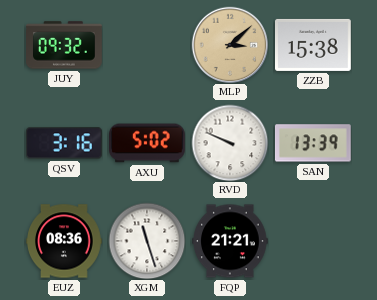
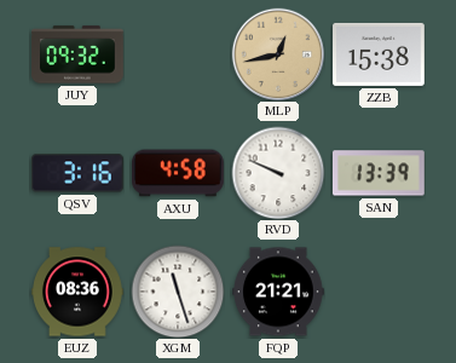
MLP: 3:08 -> 12:43 (278, 54)
AXU: 5:02 -> 4:58 (179, 173)
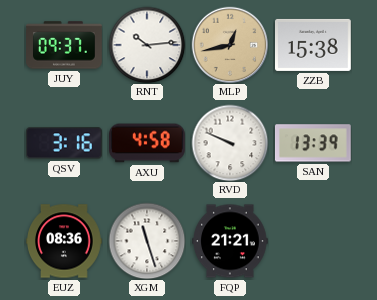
JUY: 09:32 -> 09:37 (65, 45)
RNT: none -> 10:14 (147, 45)
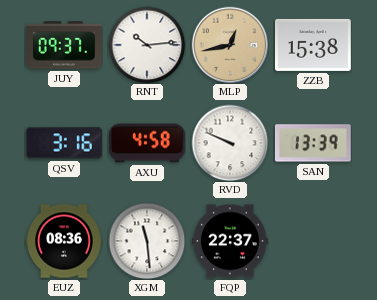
XGM: 11:27 -> 11:29 (147, 241)
FQP: 21:21 -> 22:37 (231, 241)
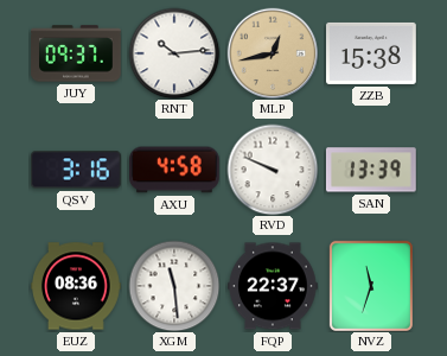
NVZ: none -> 11:33 (371, 286)
